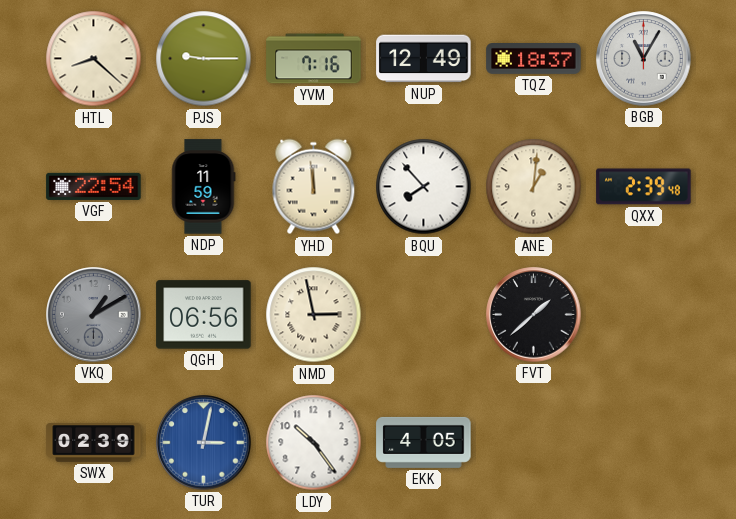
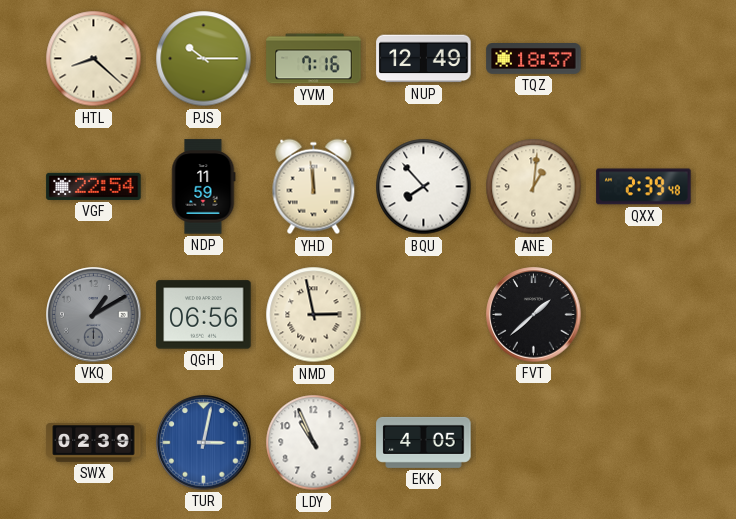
PJS: 9:15 -> 10:15 (204, 59)
BGB: 11:05 -> none (644, 59)
LDY: 10:24 -> 10:56 (314, 443)
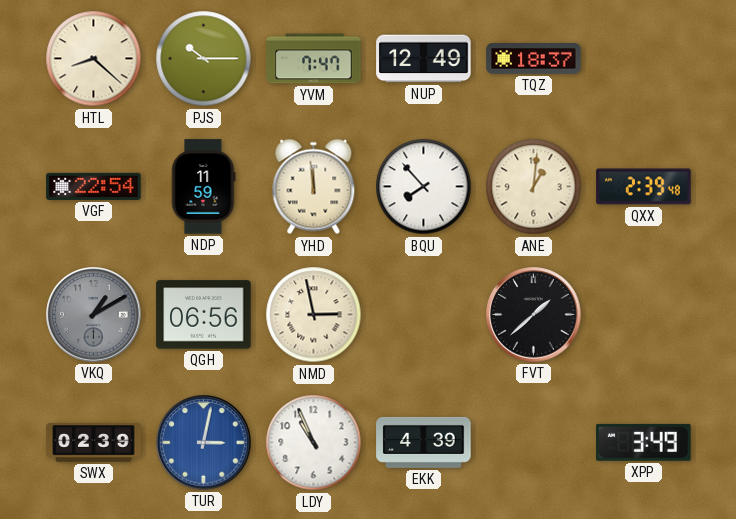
YVM: 7:16 -> 7:47 (314, 59)
EKK: 4:05 -> 4:39 (424, 442)
XPP: none -> 3:49 (644, 442)
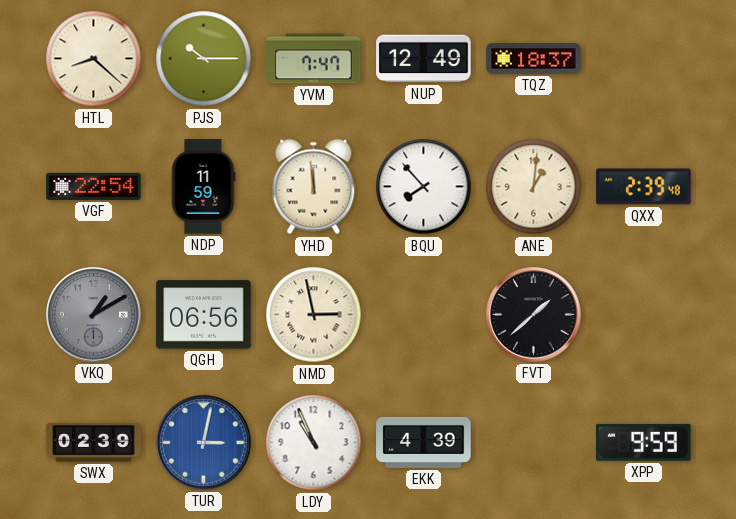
XPP: 3:49 -> 9:59 (644, 442)
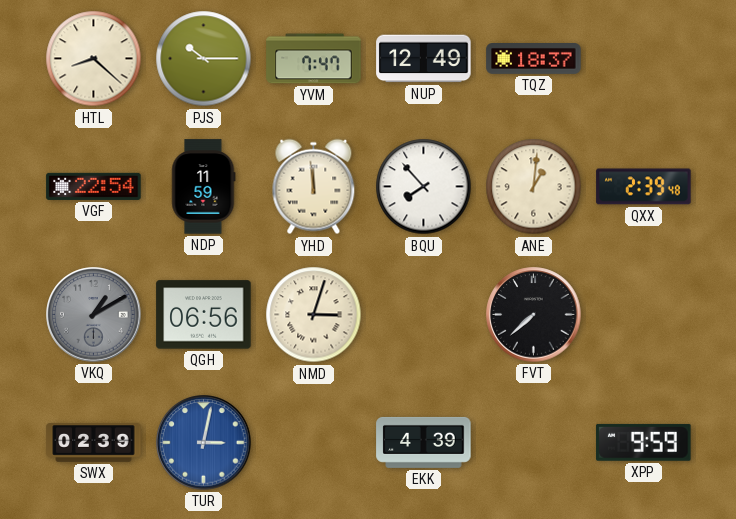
NMD: 2:58 -> 3:03 (314, 315)
FVT: 1:38 -> 7:38 (534, 315)
LDY: 10:56 -> none (314, 443)
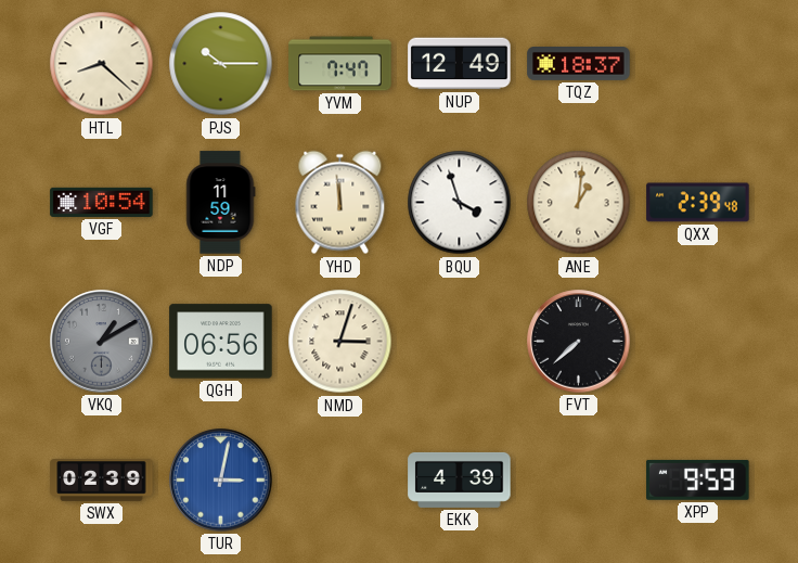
VGF: 22:54 -> 10:54 (102, 202)
BQU: 7:53 -> 3:57 (460, 203)
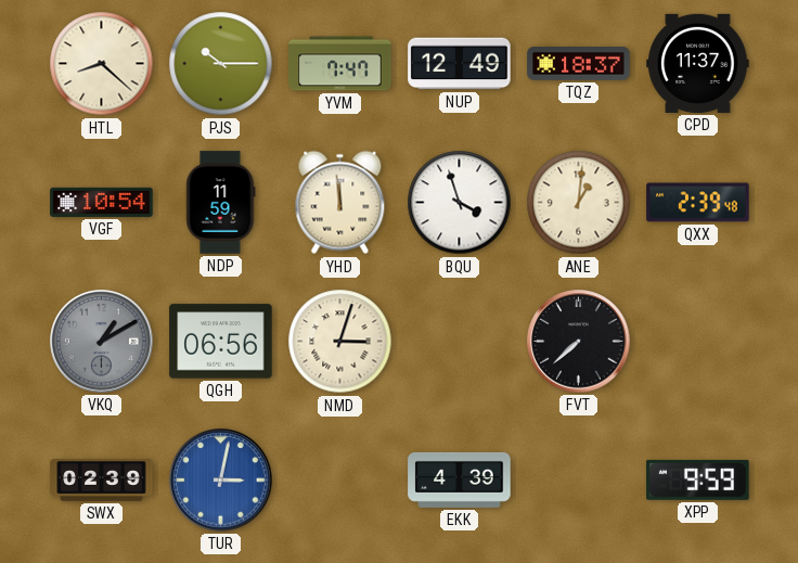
CPD: none -> 11:37 (698, 63)
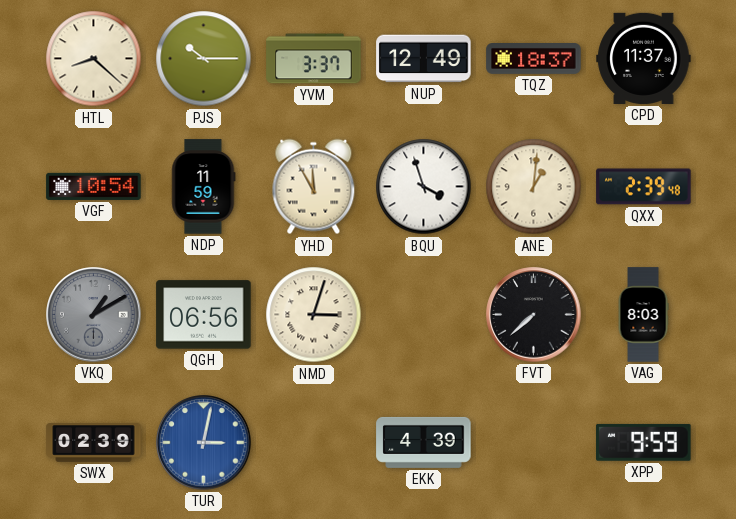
YVM: 7:47 -> 3:37 (314, 59)
YHD: 11:59 -> 11:55 (314, 187)
VAG: none -> 8:03 (643, 315)
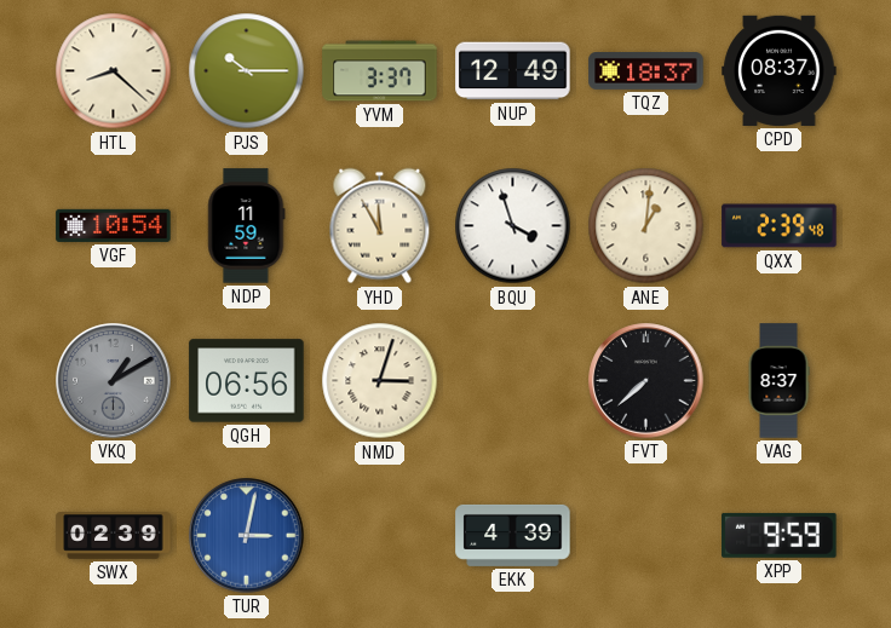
CPD: 11:37 -> 08:37 (780, 70)
VAG: 8:03 -> 8:37 (778, 381)
